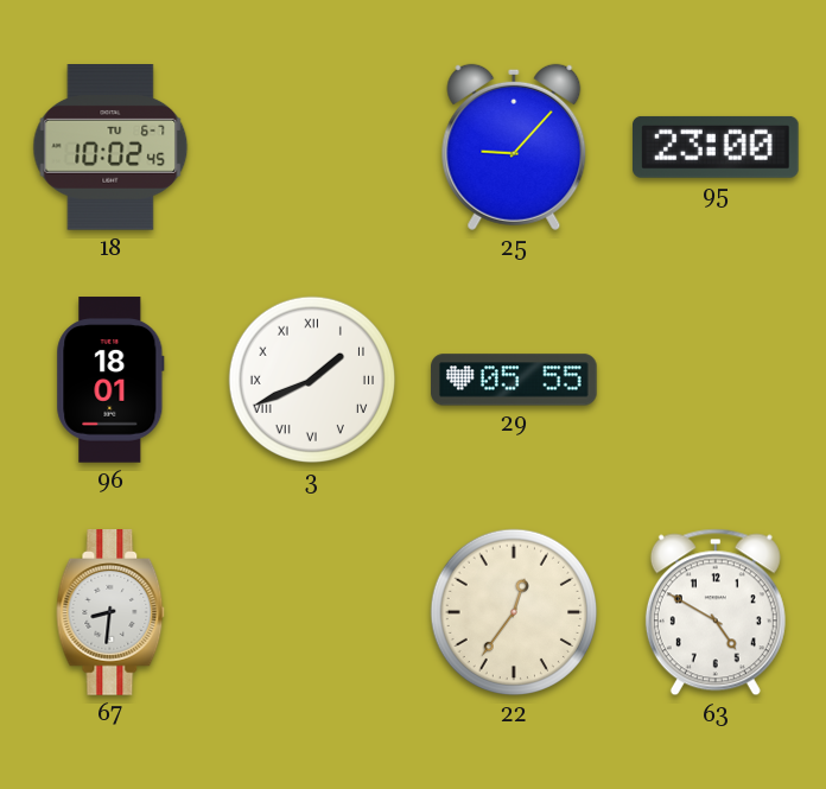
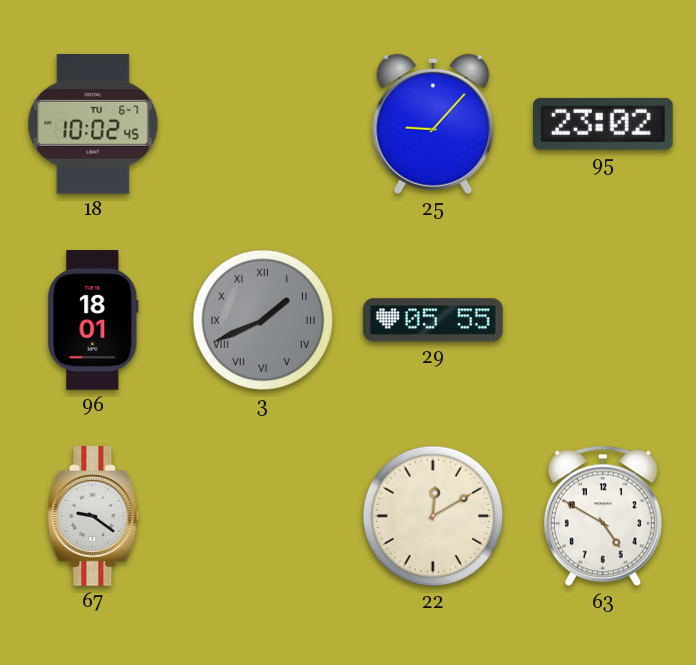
95: 23:00 -> 23:02 (604, 124)
3 dial: white -> grey (263, 320)
67: 8:31 -> 9:21 (93, 516)
22: 12:36 -> 12:10 (433, 516)
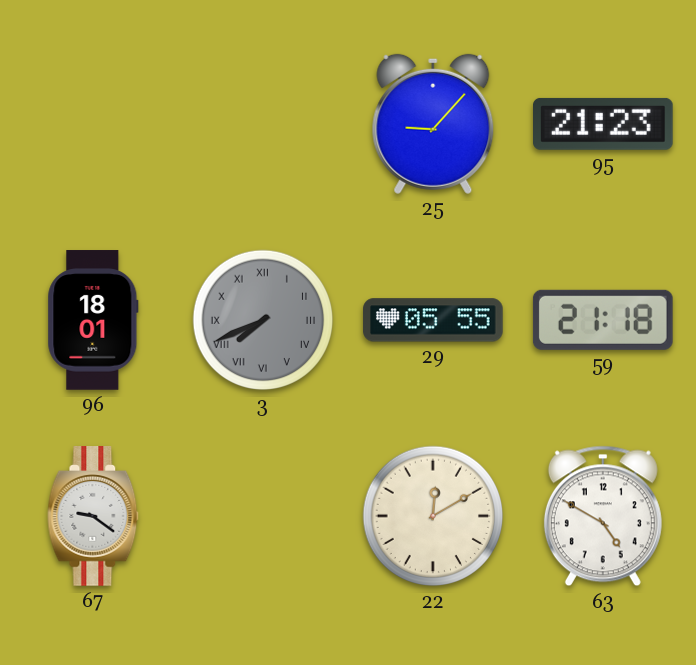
18: 10:02 -> none (93, 125)
95: 23:02 -> 21:23 (604, 124)
3: 1:41 -> 7:41 (263, 320)
59: none -> 21:18 (603, 320)
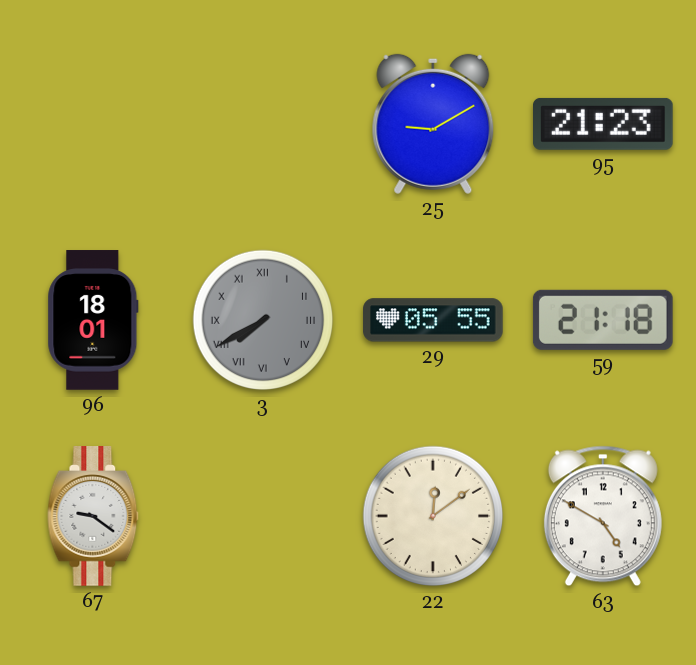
25: 9:07 -> 9:10 (433, 124)
3: 7:41 -> 7:40 (263, 320)
22: 12:10 -> 12:09 (433, 516)
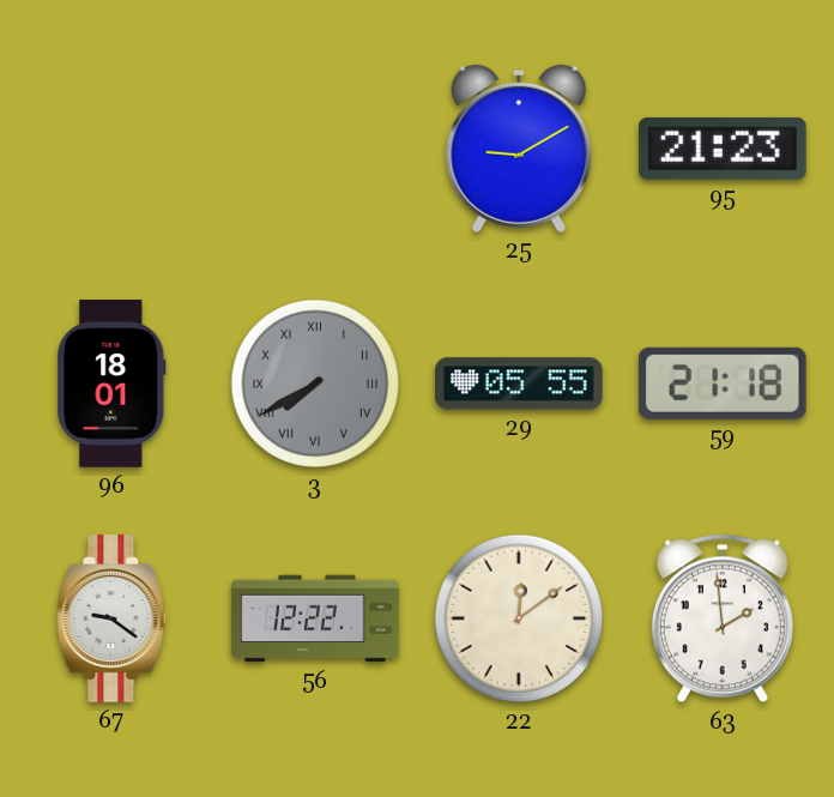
56: none -> 12:22 (315, 618)
63: 4:50 -> 1:59 (723, 618)
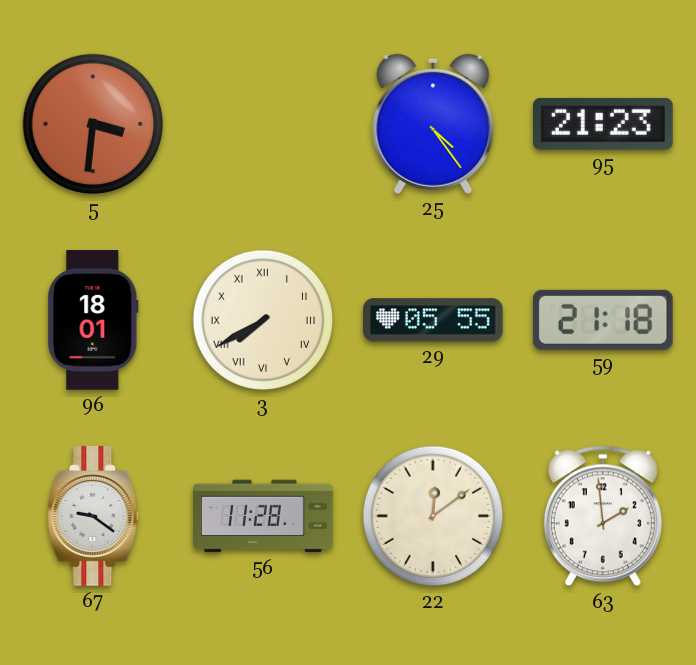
5: none -> 3:31 (93, 124)
25: 9:10 -> 4:24 (433, 124)
3 dial: grey -> cream (263, 320)
56: 12:22 -> 11:28 (263, 516)
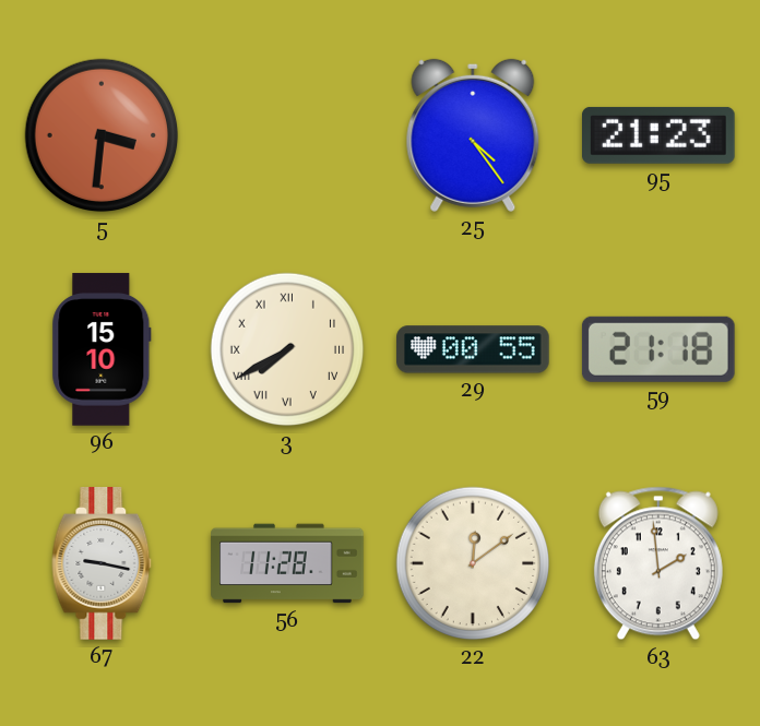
96: 18:01 -> 15:10 (102, 349)
29: 05:55 -> 00:55 (473, 349)
67: 9:21 -> 9:17 (102, 563)
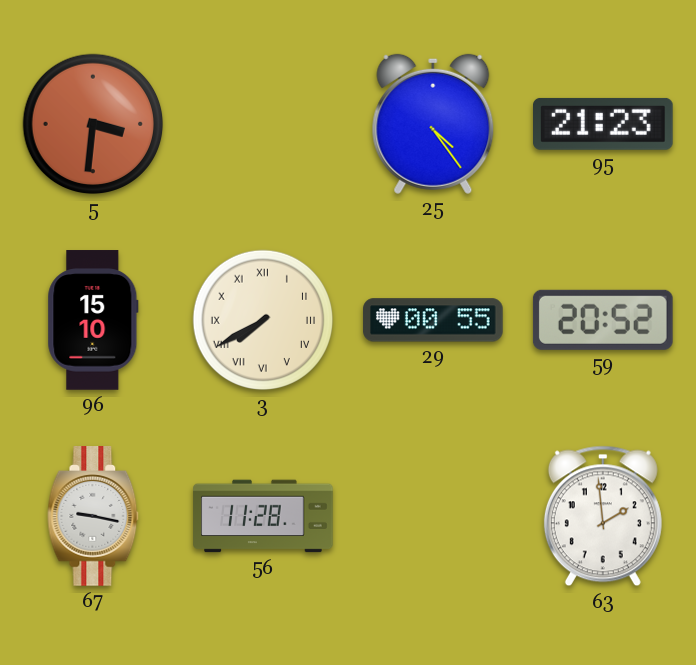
59: 21:18 -> 20:52 (603, 320)
22: 12:09 -> none (473, 563)
